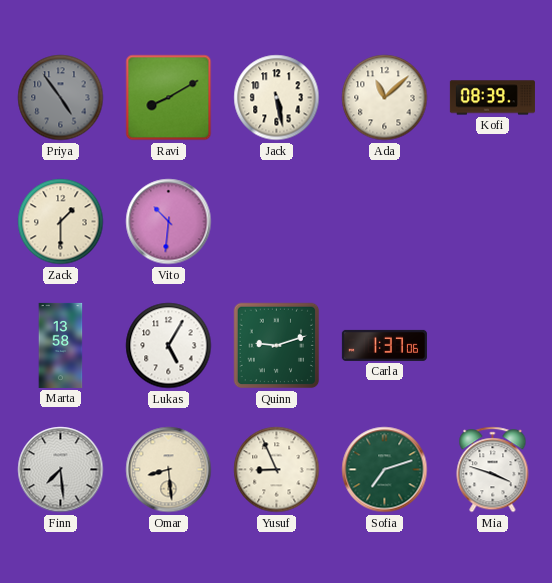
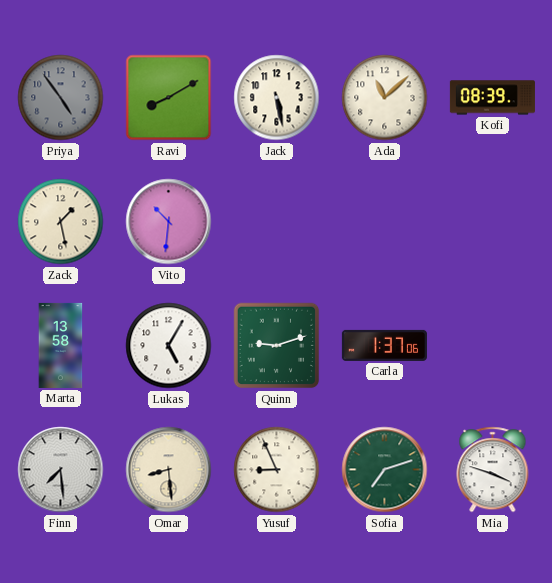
Zack: 1:30 -> 1:28 (61, 222)
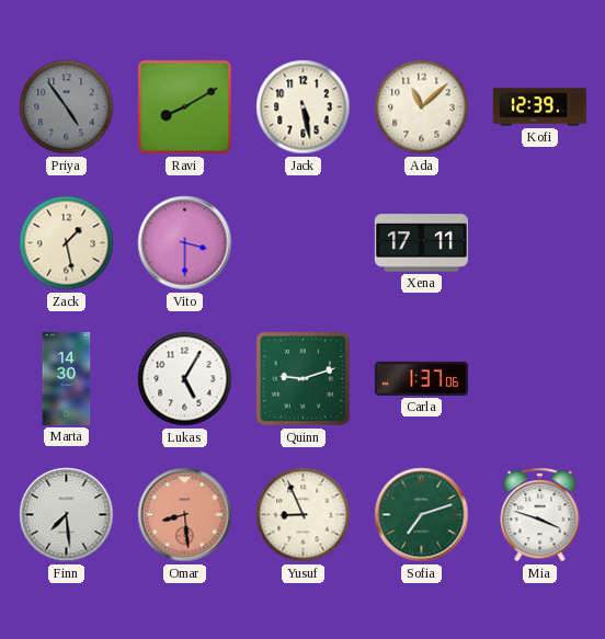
Kofi: 08:39 -> 12:39 (539, 107)
Vito: 10:31 -> 3:30 (185, 243)
Xena: none -> 17:11 (421, 243)
Marta: 13:58 -> 14:30 (67, 378)
Omar dial: cream -> salmon (185, 515)
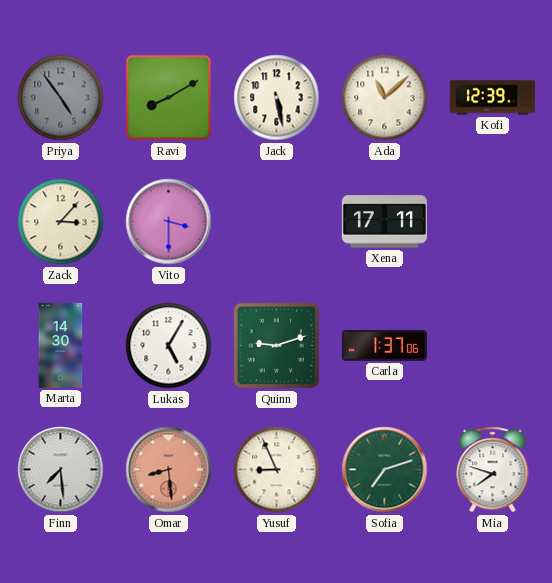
Zack: 1:28 -> 3:07 (61, 222)
Mia: 3:48 -> 7:48 (493, 470)
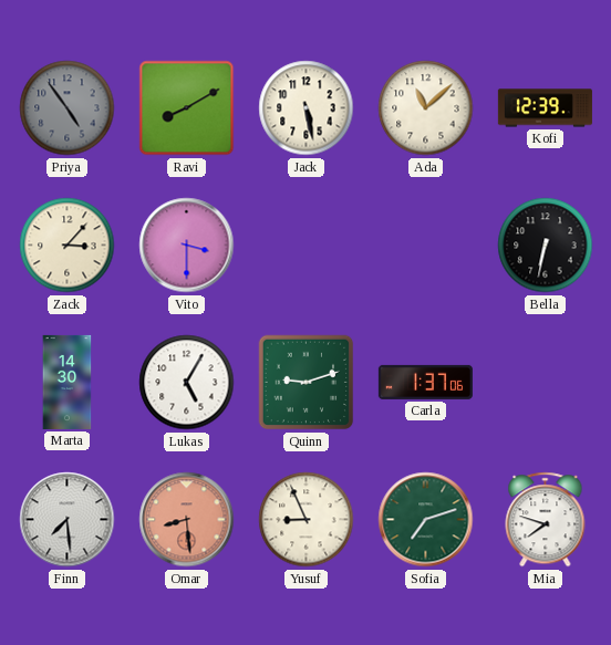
Xena: 17:11 -> none (384, 222)
Bella: none -> 6:32 (546, 246)
